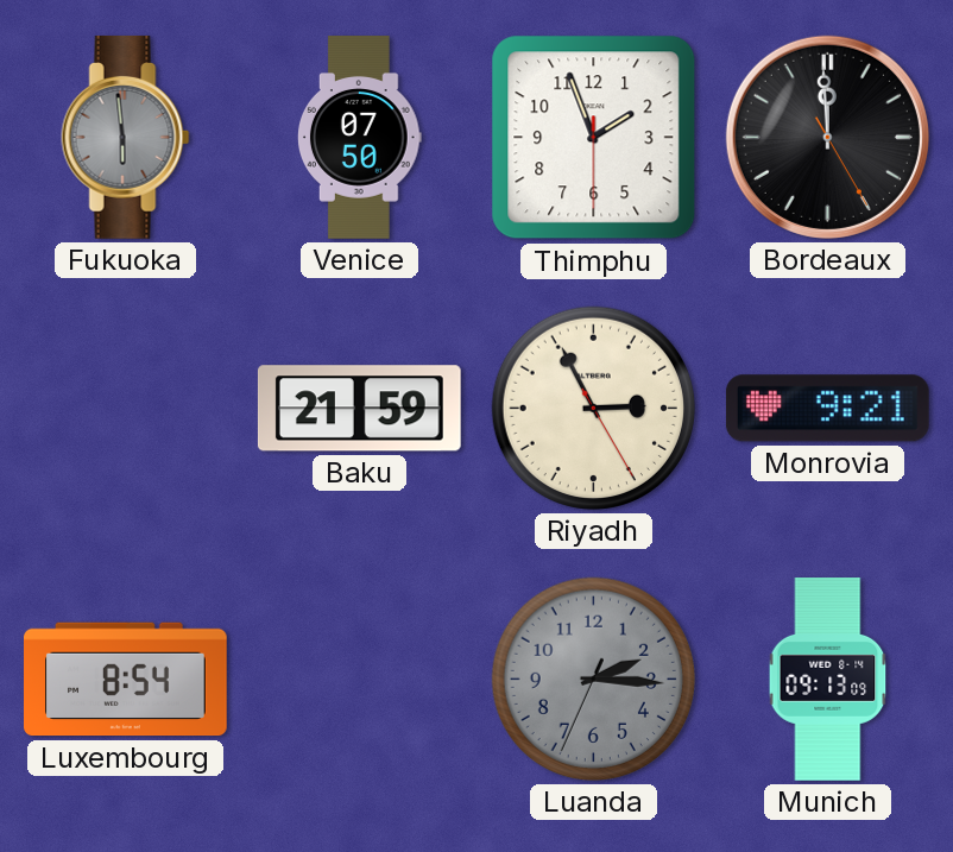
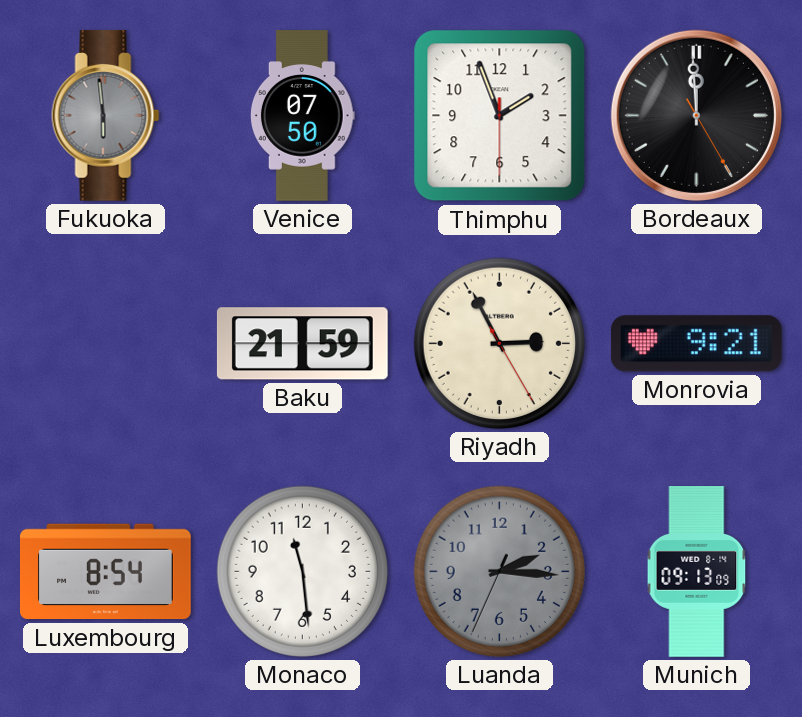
Monaco: none -> 11:29 (302, 571)
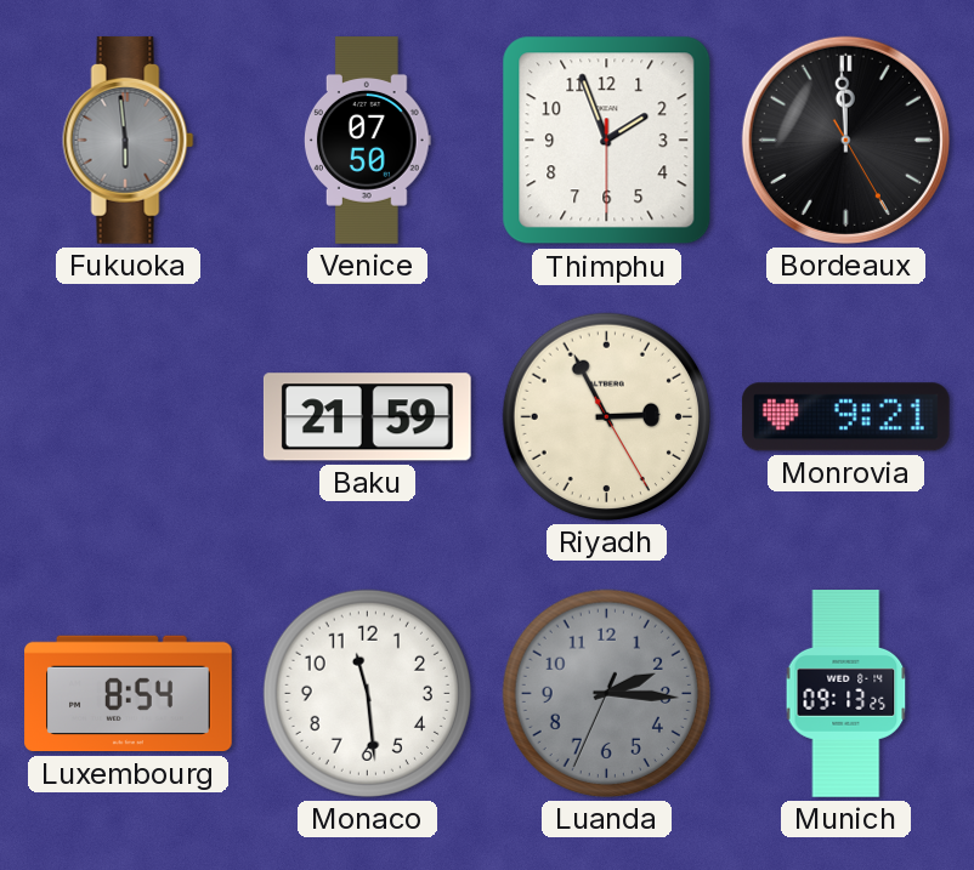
Munich: 09:13:09 -> 09:13:25 (846, 694)
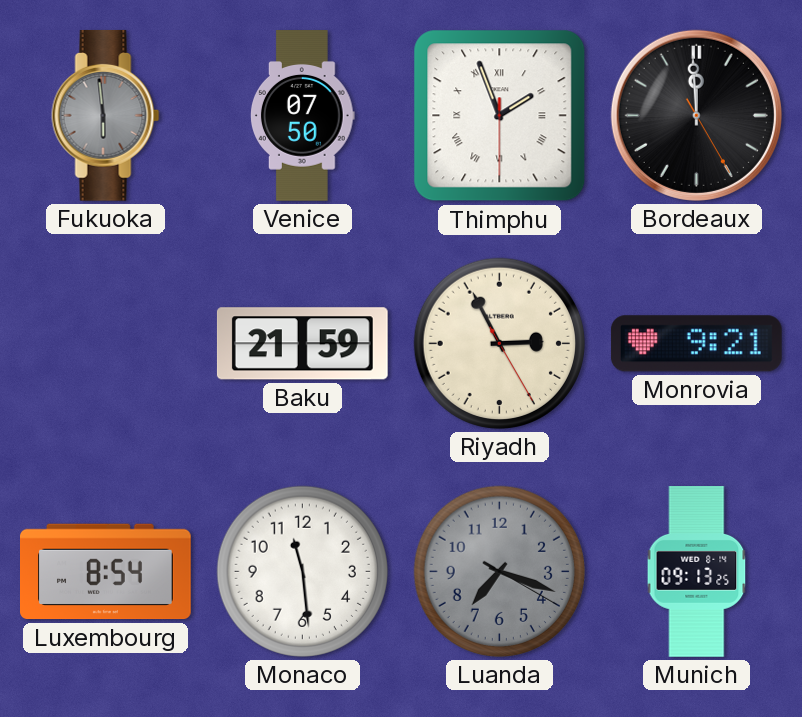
Thimphu numerals: Arabic -> Roman (500, 116)
Luanda: 2:15 -> 7:18 (499, 571)
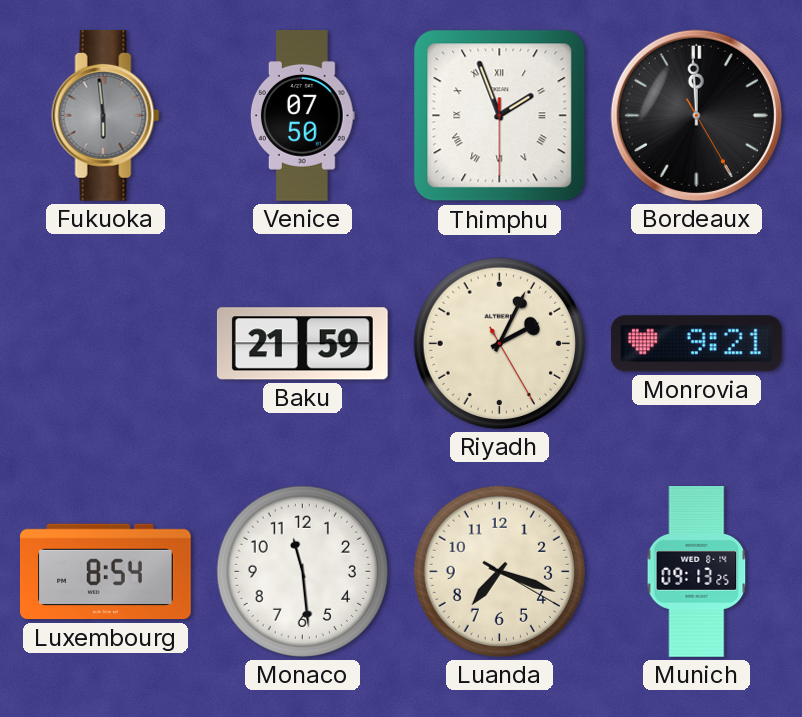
Riyadh: 2:55 -> 2:04 (499, 343)
Luanda dial: grey -> cream (499, 571)
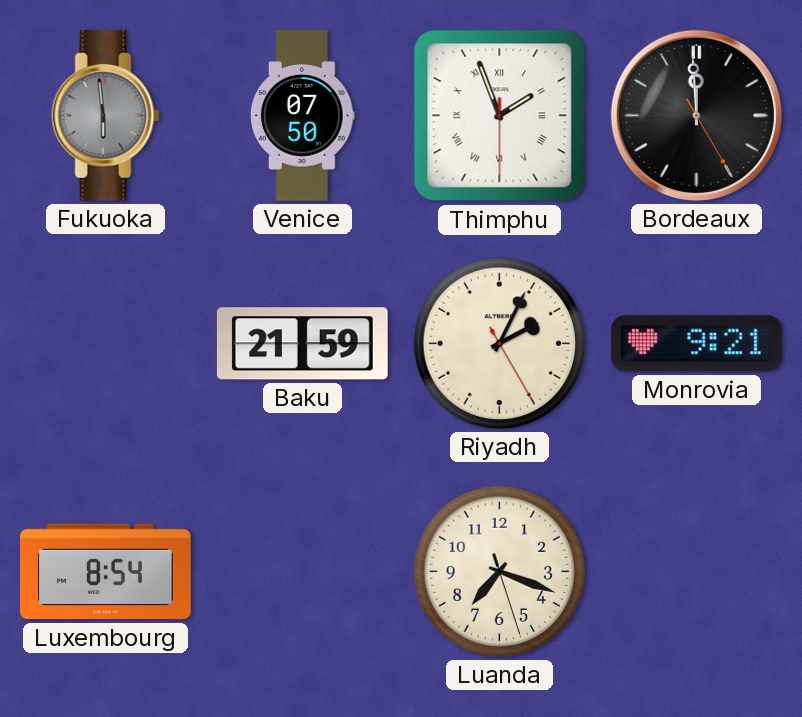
Monaco: 11:29 -> none (302, 571)
Luanda: 7:18:20 -> 7:18:27 (499, 571)
Munich: 09:13 -> none (697, 572)
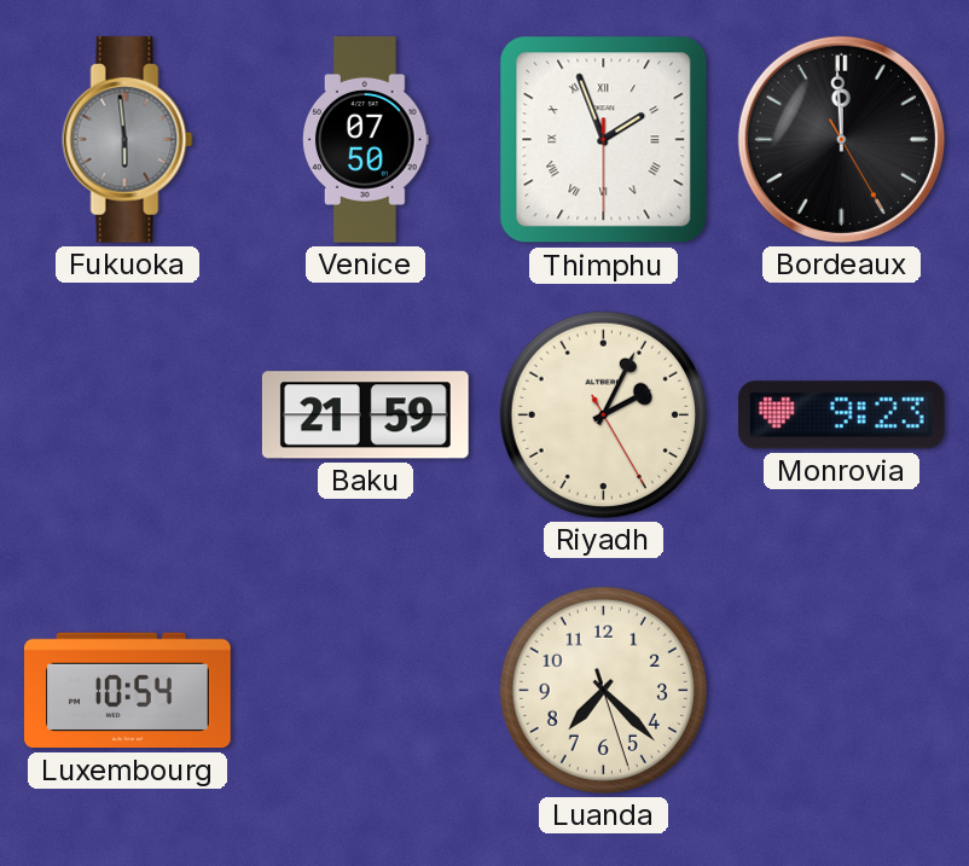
Monrovia: 9:21 -> 9:23 (841, 415)
Luxembourg: 8:54 -> 10:54 (128, 691)
Luanda: 7:18 -> 7:22 (603, 690)
